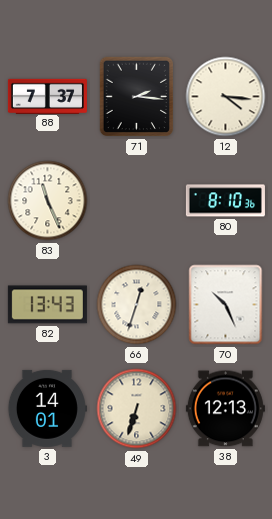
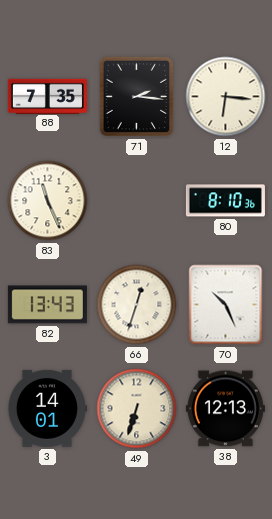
88: 7:37 -> 7:35 (47, 96)
12: 4:16 -> 6:16 (226, 97)
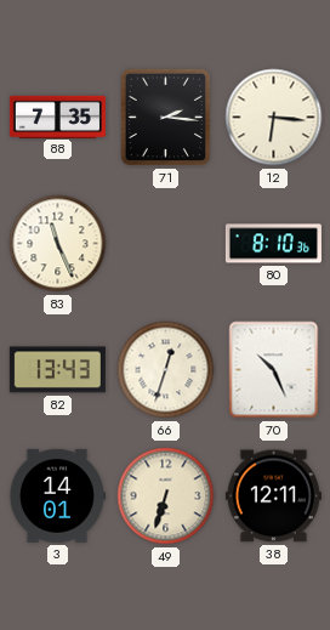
38: 12:13 -> 12:11 (273, 496)
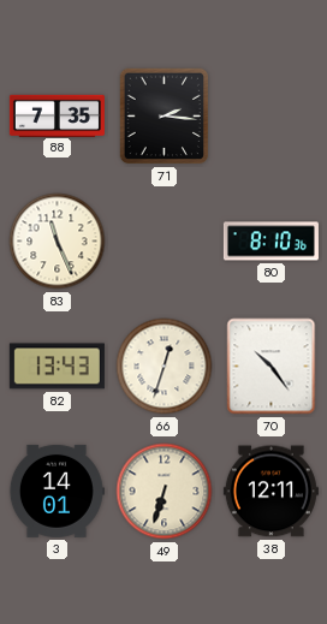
12: 6:16 -> none (274, 118)
70: 10:26 -> 10:24 (272, 367)
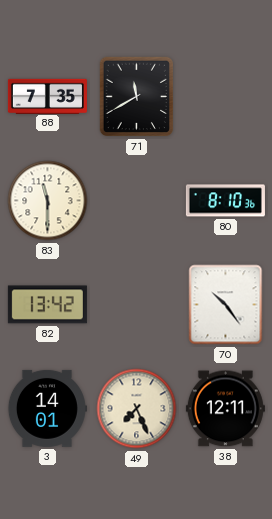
71: 2:16 -> 11:40 (136, 97)
83: 11:26 -> 11:30 (48, 201)
82: 13:43 -> 13:42 (47, 305)
66: 12:33 -> none (165, 367)
49: 6:33 -> 7:26 (137, 409)
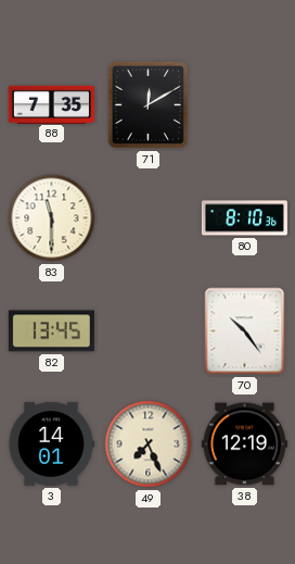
71: 11:40 -> 12:10 (147, 105)
82: 13:42 -> 13:45 (51, 331)
38: 12:11 -> 12:19 (244, 444)
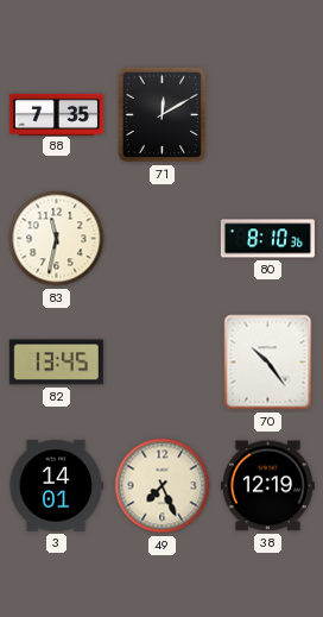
83: 11:30 -> 11:32 (57, 239)
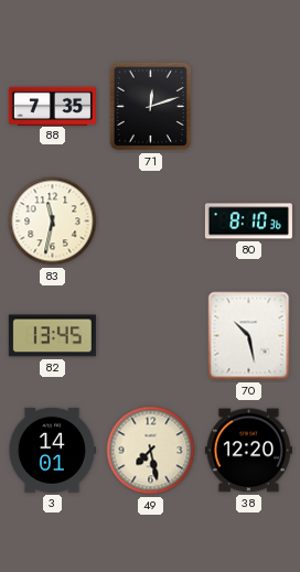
71: 12:10 -> 12:12 (150, 107)
70: 10:24 -> 10:28 (249, 336)
49: 7:26 -> 7:28 (151, 451)
38: 12:19 -> 12:20 (248, 451)
